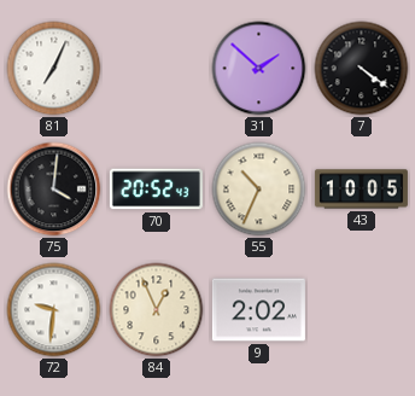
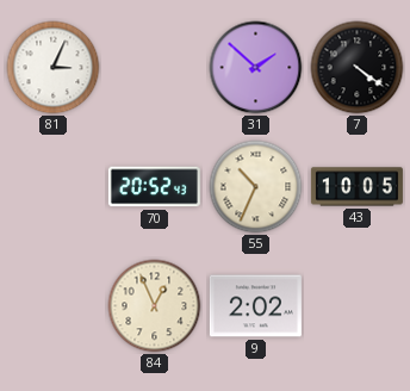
81: 7:04 -> 3:04 (54, 68)
75: 4:01 -> none (54, 190)
72: 9:31 -> none (54, 310)
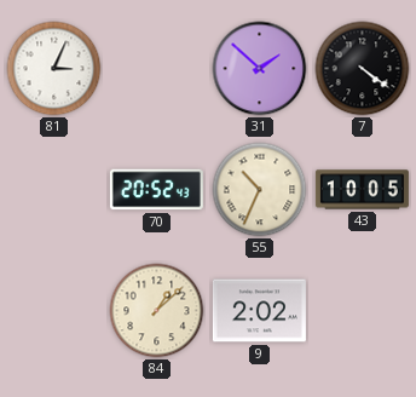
84: 12:56 -> 1:08 (157, 311)
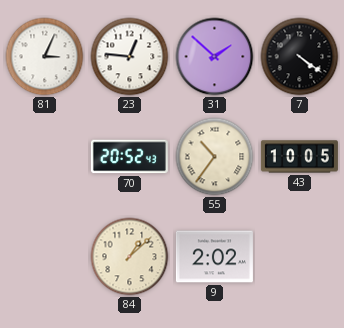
23: none -> 12:46 (130, 57)
55: 10:34 -> 10:36 (215, 157)
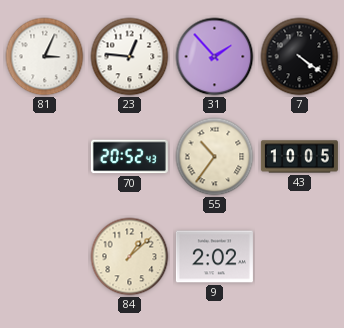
31: 1:52 -> 1:53 (215, 57)
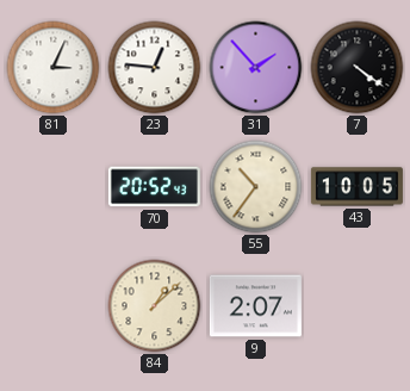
9: 2:02 -> 2:07 (255, 306)
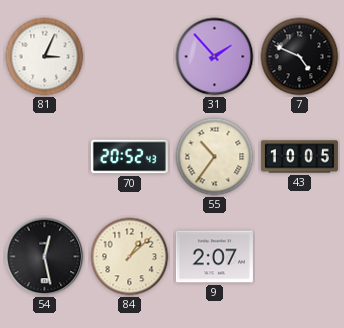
23: 12:46 -> none (155, 68)
7: 4:21 -> 4:49 (300, 57)
54: none -> 12:28 (45, 257)
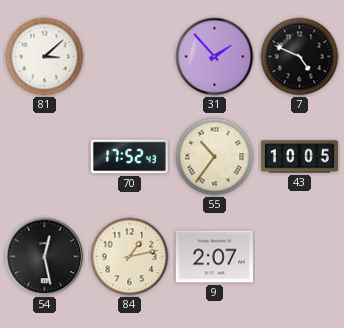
81: 3:04 -> 3:08 (45, 57)
70: 20:52 -> 17:52 (129, 157)
84: 1:08 -> 1:13 (130, 257)
